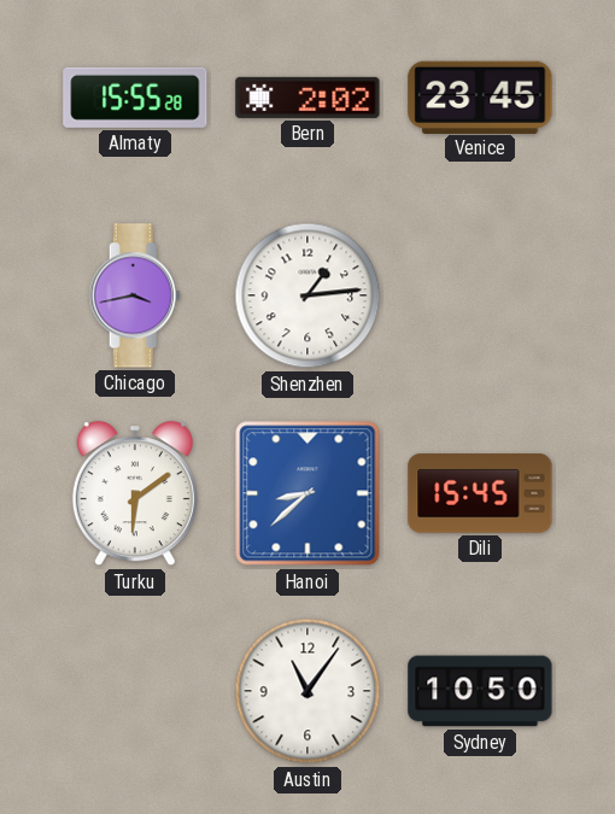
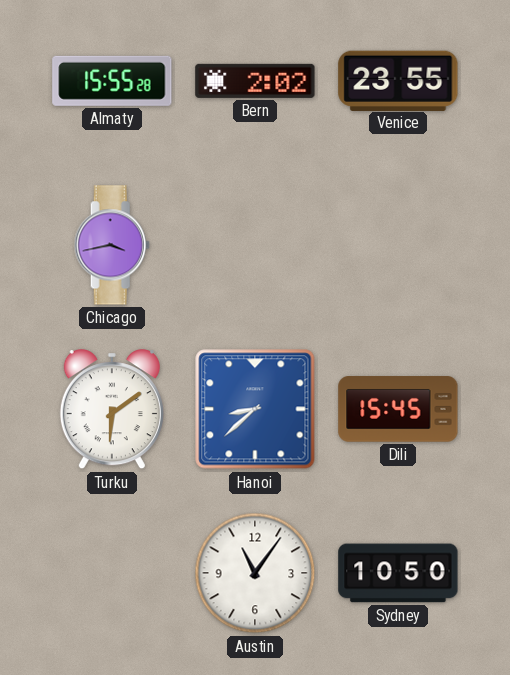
Venice: 23:45 -> 23:55 (398, 80)
Shenzhen: 1:14 -> none (307, 295)
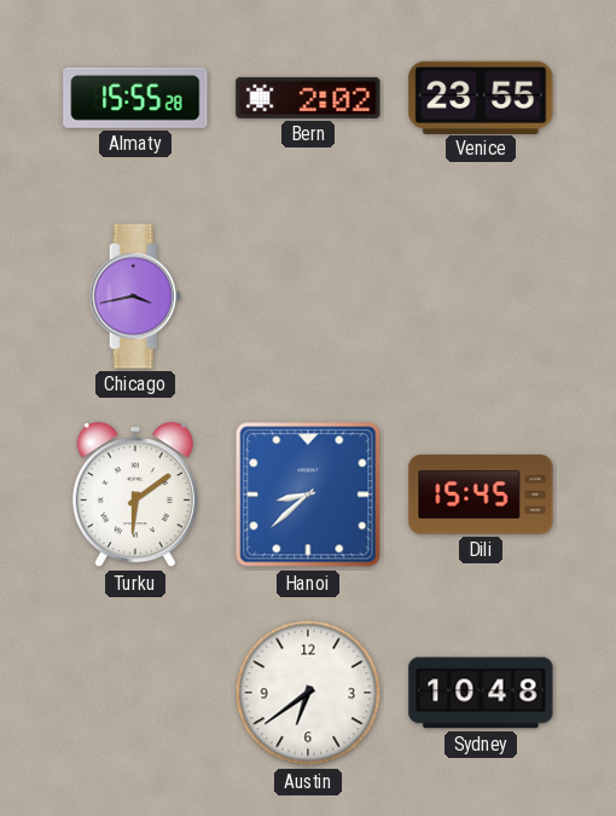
Austin: 11:06 -> 6:39 (308, 693)
Sydney: 10:50 -> 10:48 (481, 693)
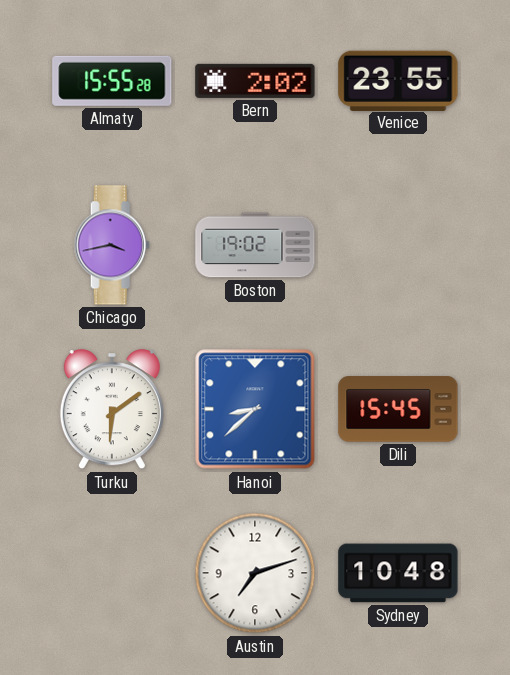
Boston: none -> 19:02 (255, 245)
Austin: 6:39 -> 7:12 (255, 573)
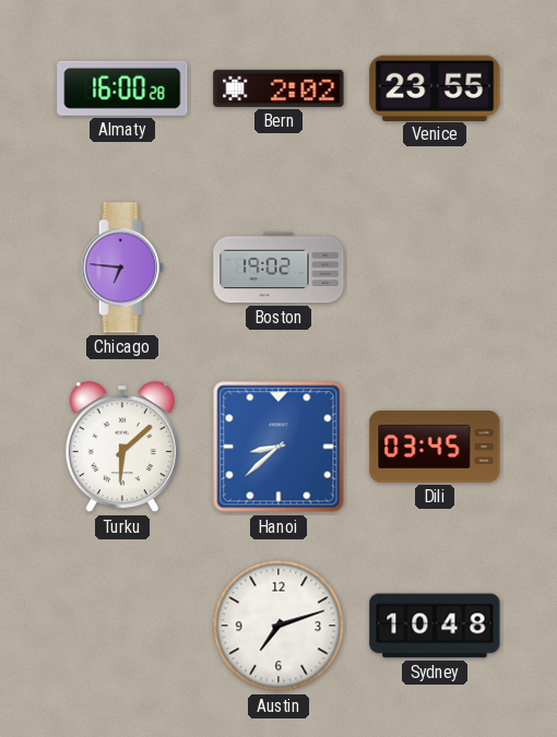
Almaty: 15:55 -> 16:00 (122, 88)
Chicago: 3:43 -> 6:46 (122, 268)
Turku: 6:09 -> 6:08 (122, 448)
Dili: 15:45 -> 03:45 (435, 447)
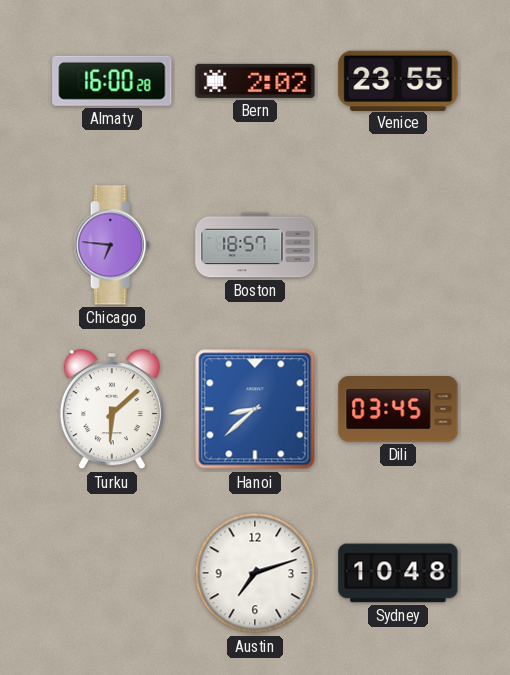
Boston: 19:02 -> 18:57 (255, 245)
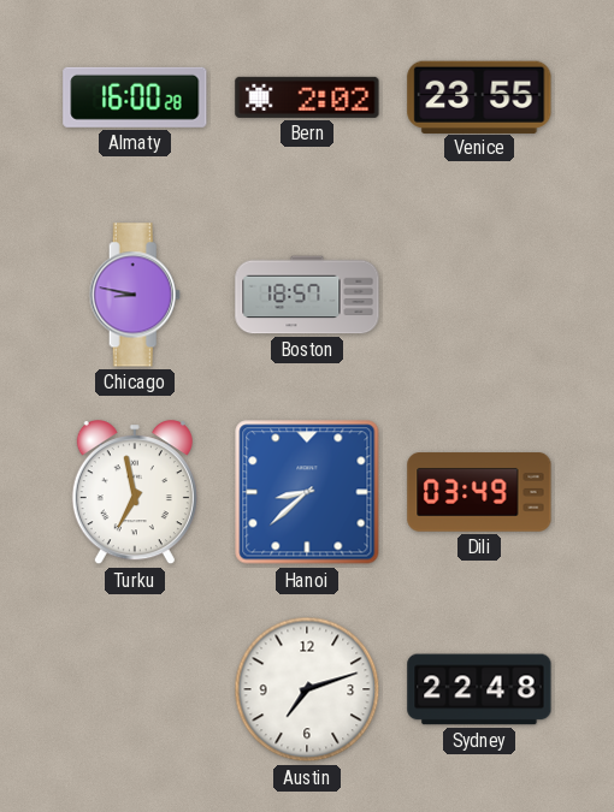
Chicago: 6:46 -> 8:47 (135, 295)
Turku: 6:08 -> 6:58 (135, 493)
Dili: 03:45 -> 03:49 (479, 492)
Sydney: 10:48 -> 22:48 (479, 689)
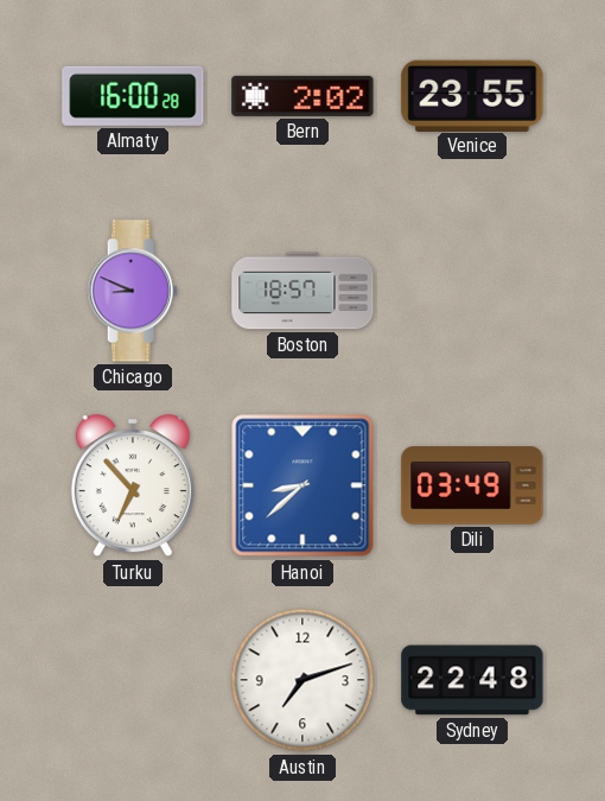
Chicago: 8:47 -> 8:49 (133, 291)
Turku: 6:58 -> 6:53 (133, 487)
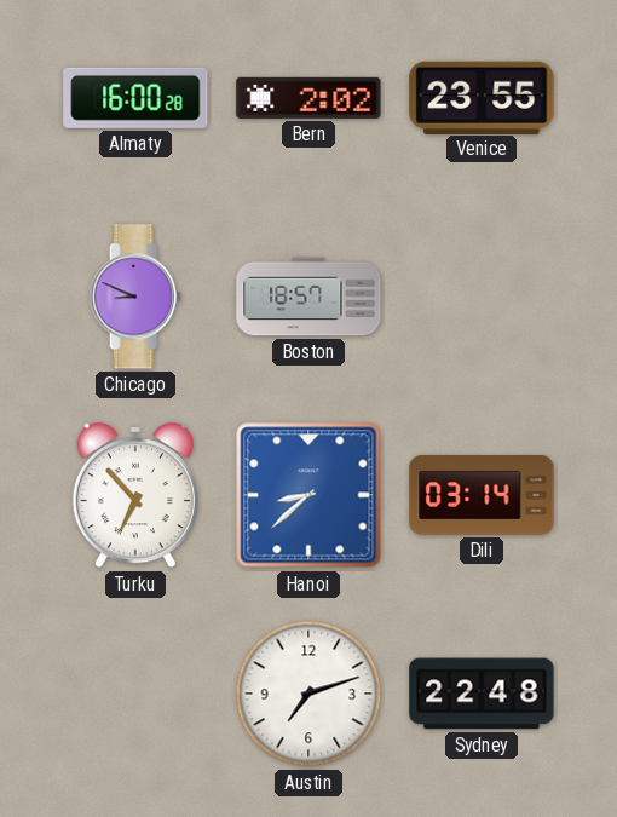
Dili: 03:49 -> 03:14 (482, 495)
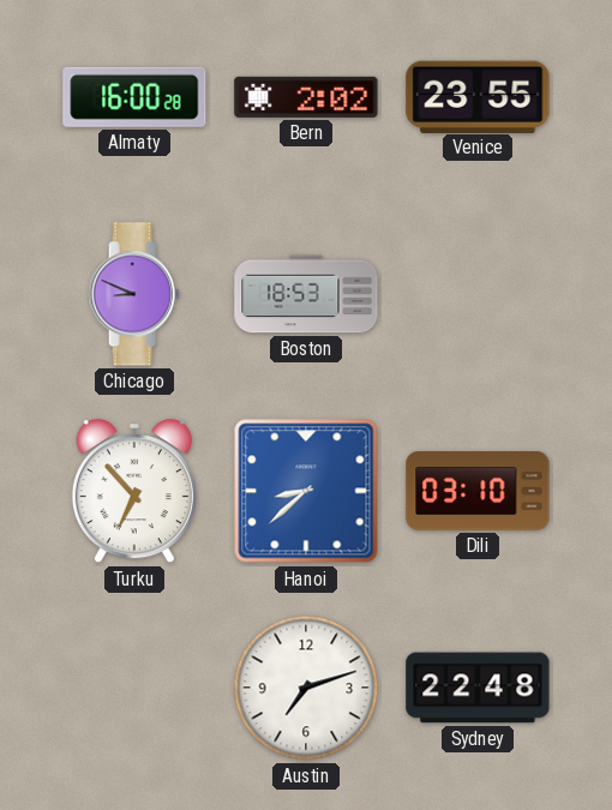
Boston: 18:57 -> 18:53 (306, 294)
Dili: 03:14 -> 03:10 (478, 491)
